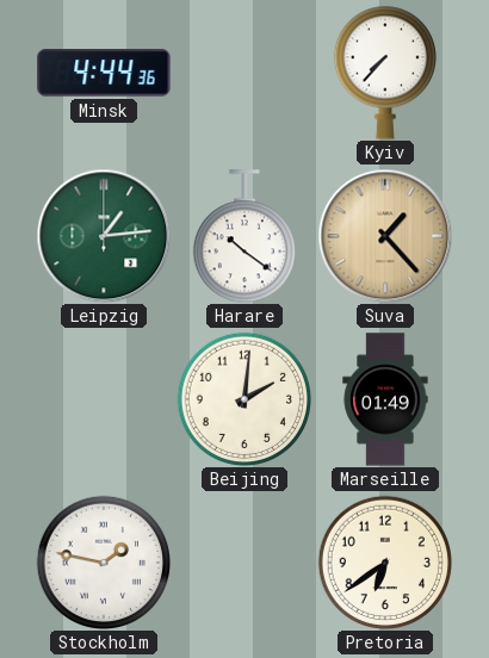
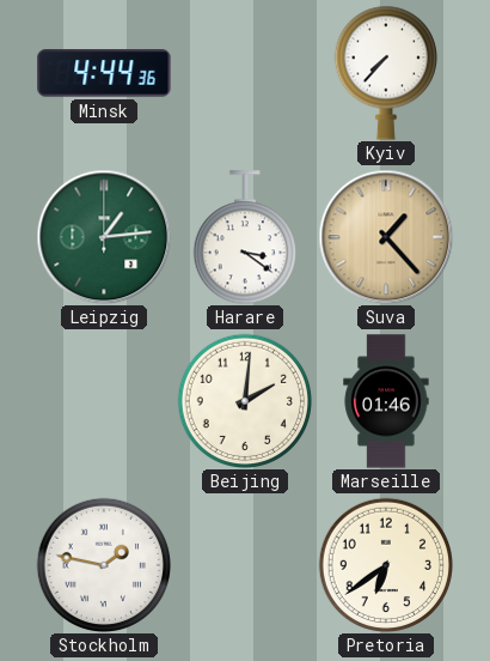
Harare: 10:21 -> 3:21 (245, 237)
Marseille: 01:49 -> 01:46 (386, 401)
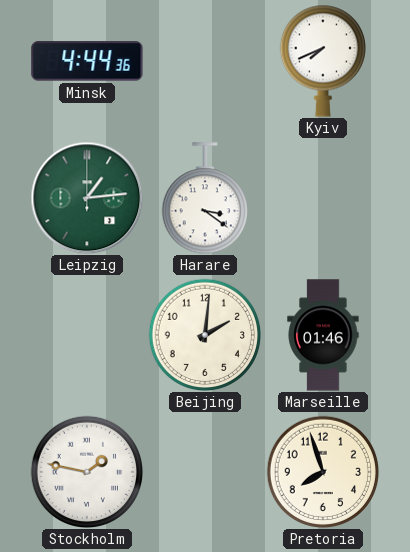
Kyiv: 7:37 -> 7:41 (323, 61)
Suva: 1:23 -> none (386, 237)
Pretoria: 6:39 -> 7:57 (322, 471)
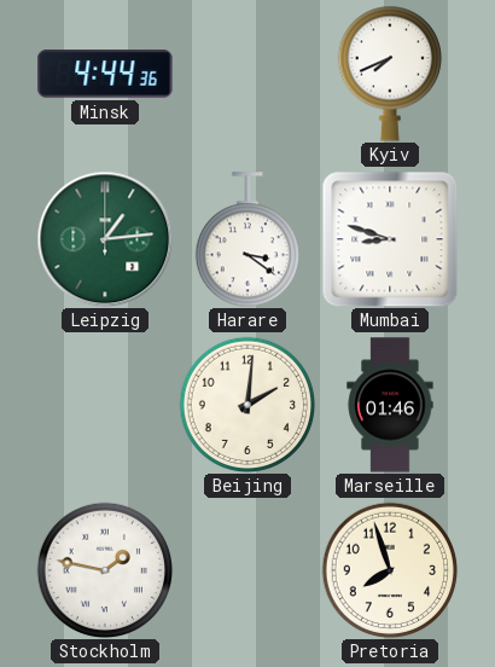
Mumbai: none -> 8:48 (390, 239)
